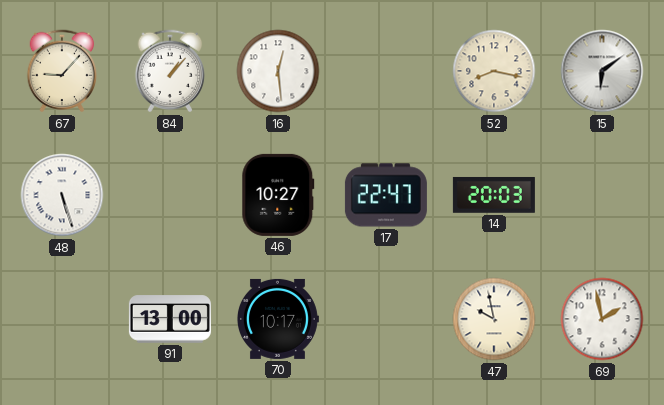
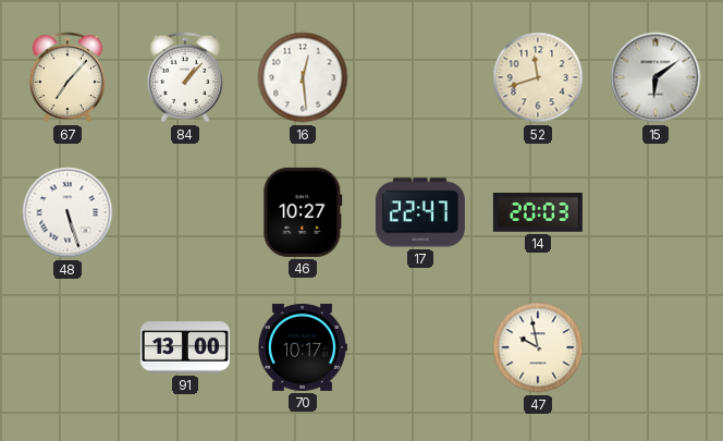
67: 9:07 -> 7:07 (68, 77)
52: 8:17 -> 11:42 (538, 77)
69: 1:58 -> none (602, 319)
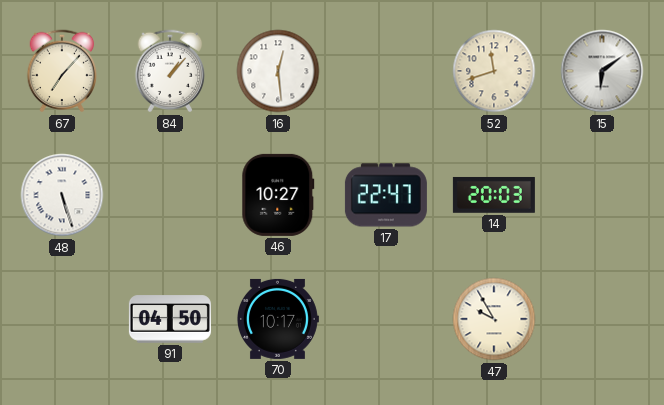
91: 13:00 -> 04:50 (170, 319)
47: 9:58 -> 9:55 (494, 319)
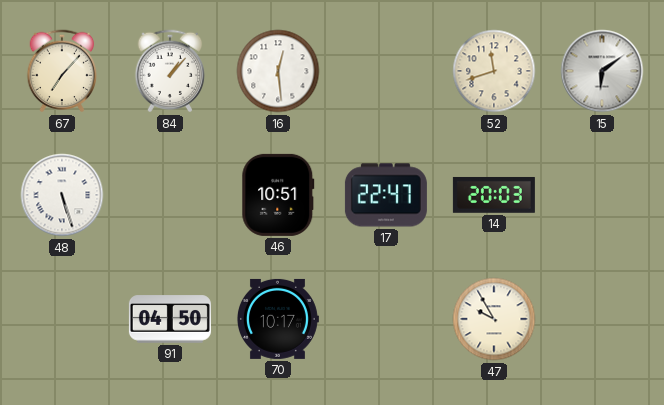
46: 10:27 -> 10:51 (278, 195)
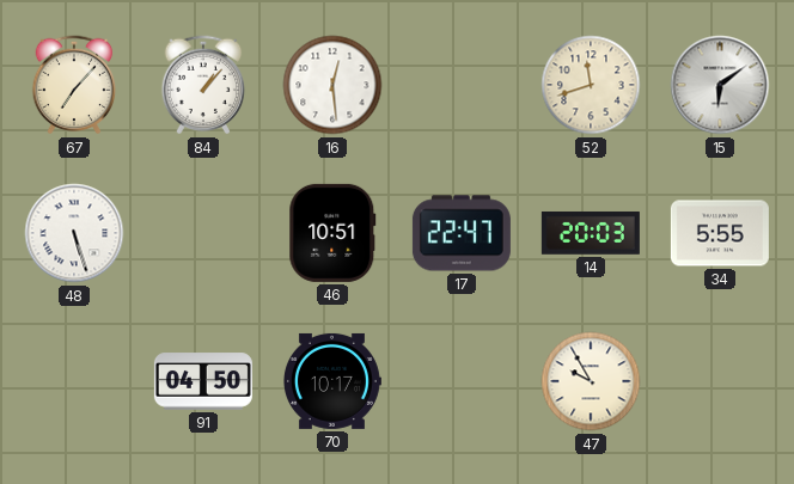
34: none -> 5:55 (720, 233)
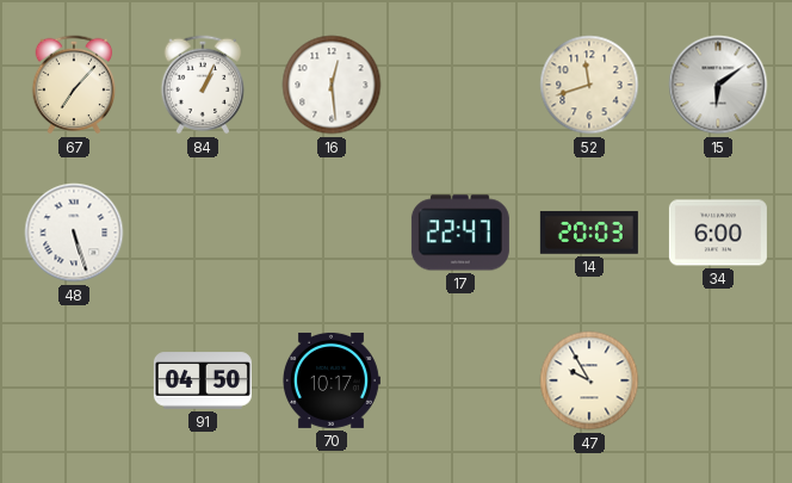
84: 1:07 -> 1:04 (203, 85)
46: 10:51 -> none (332, 233)
34: 5:55 -> 6:00 (718, 233)
